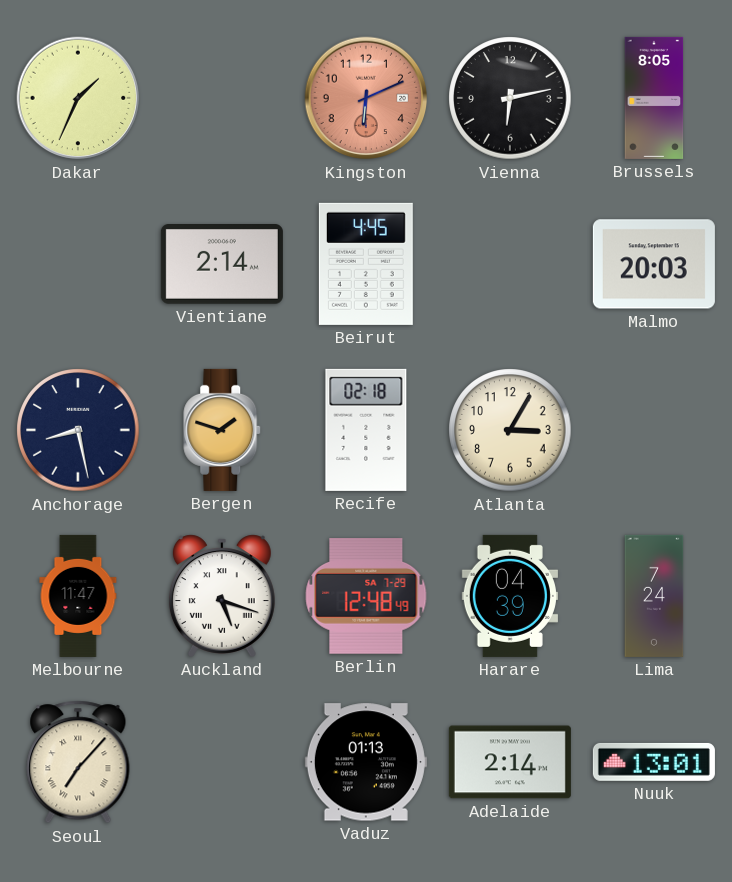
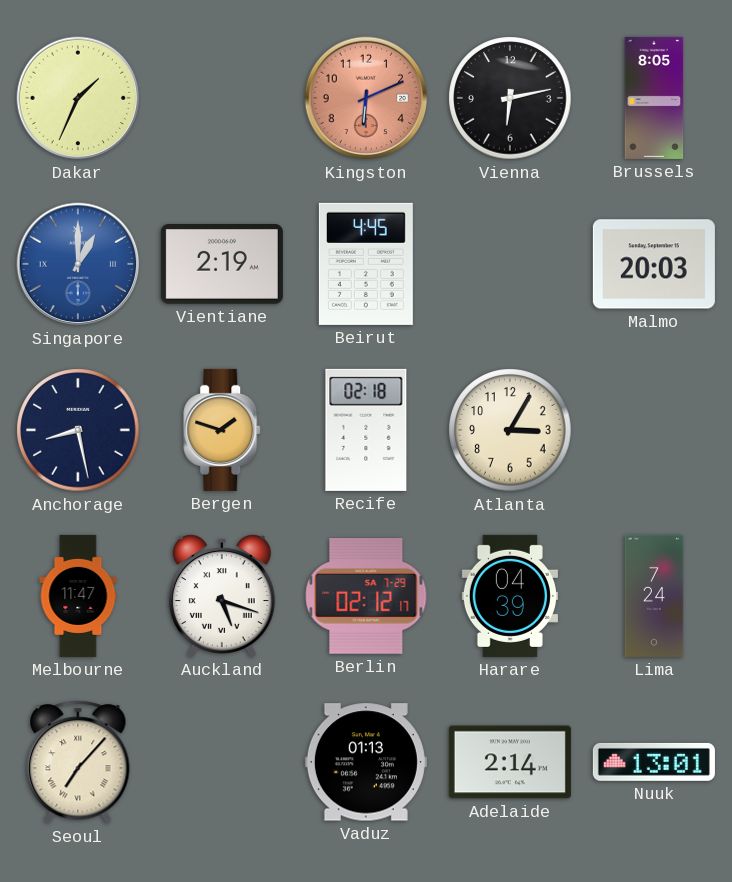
Singapore: none -> 1:00 (78, 264)
Vientiane: 2:14 -> 2:19 (222, 265)
Berlin: 12:48 -> 02:12 (366, 597)
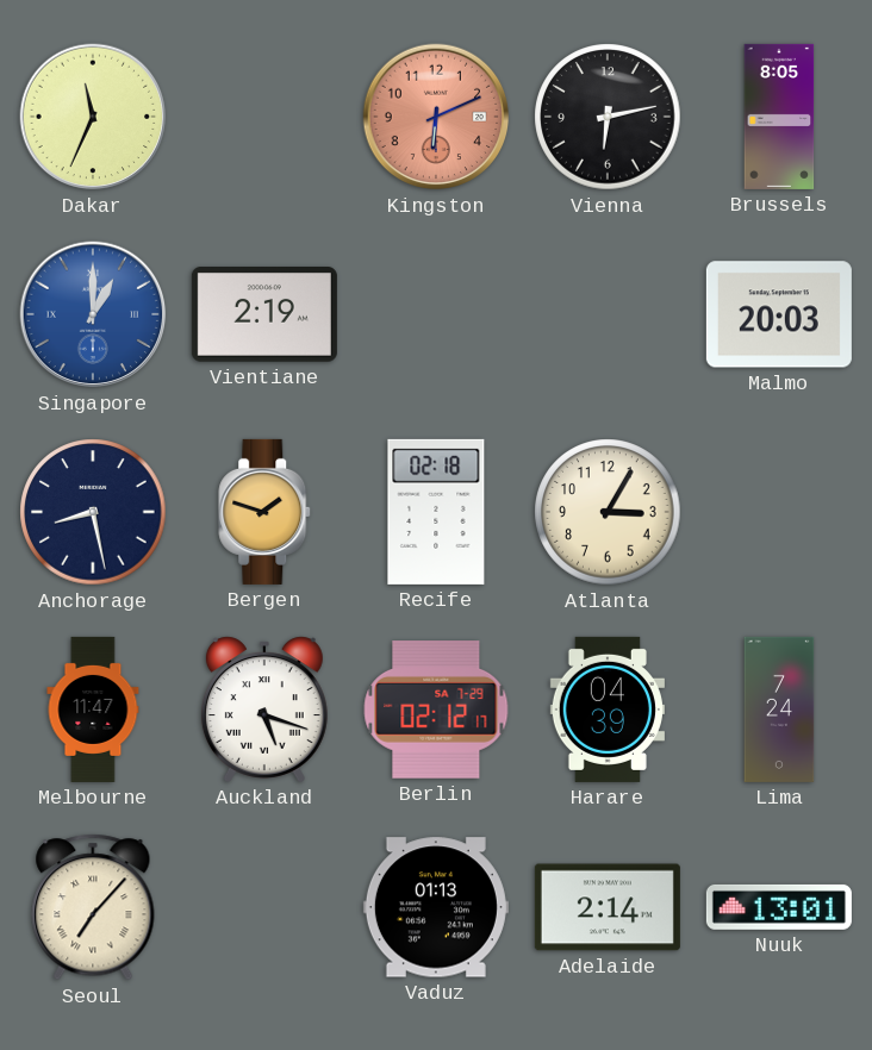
Dakar: 1:34 -> 11:34 (93, 117)
Beirut: 4:45 -> none (366, 264)
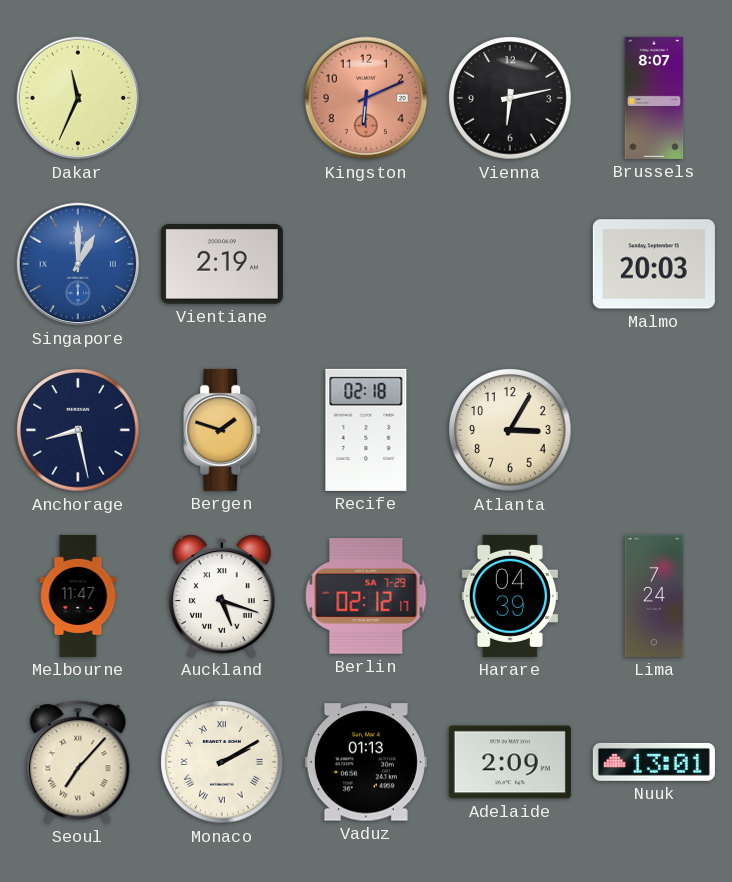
Brussels: 8:05 -> 8:07 (654, 98)
Monaco: none -> 2:10 (222, 762)
Adelaide: 2:14 -> 2:09 (510, 762)
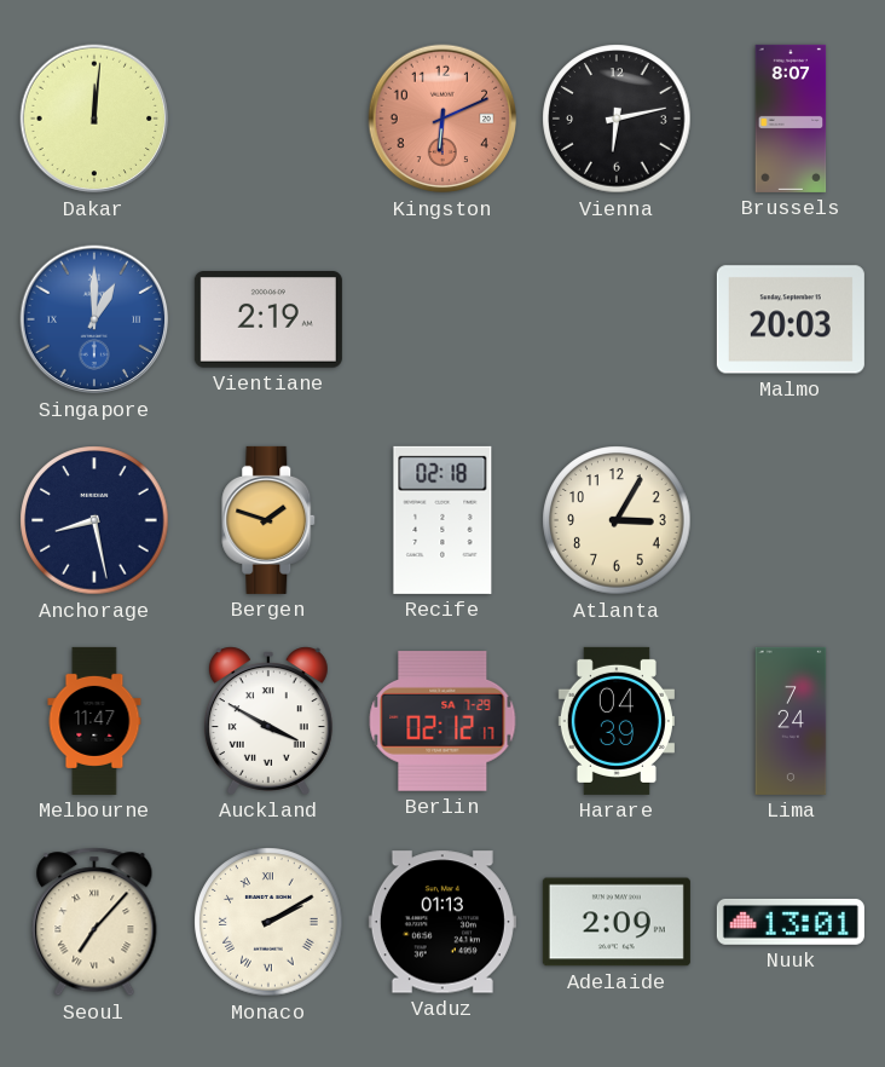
Dakar: 11:34 -> 12:01 (94, 119)
Auckland: 5:18 -> 3:50 (268, 721)
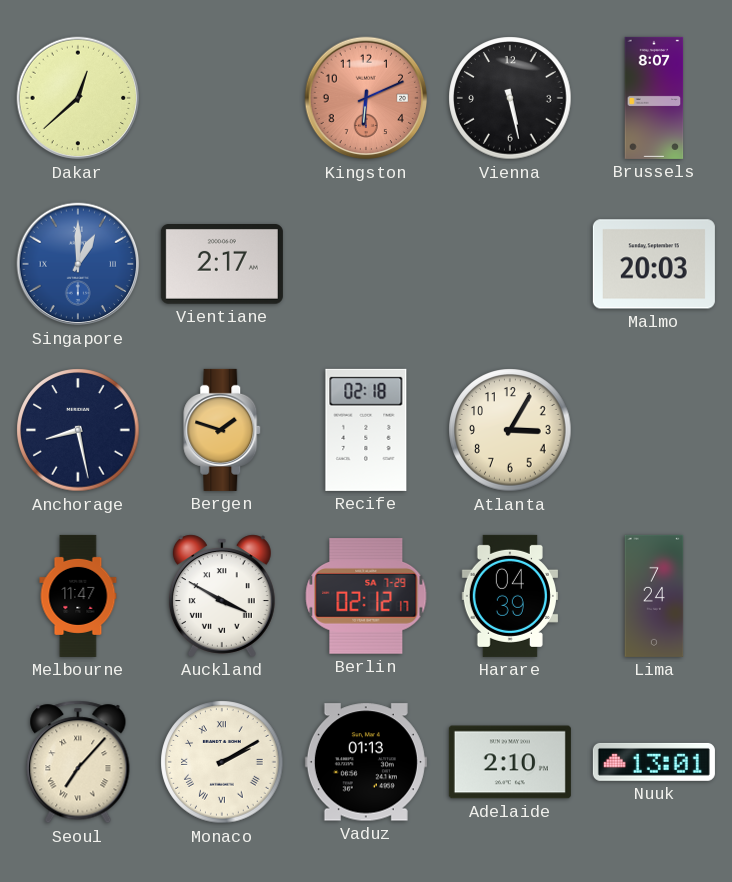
Dakar: 12:01 -> 12:38 (78, 98)
Vienna: 6:13 -> 5:28 (510, 98)
Vientiane: 2:19 -> 2:17 (222, 265)
Adelaide: 2:09 -> 2:10 (510, 762)
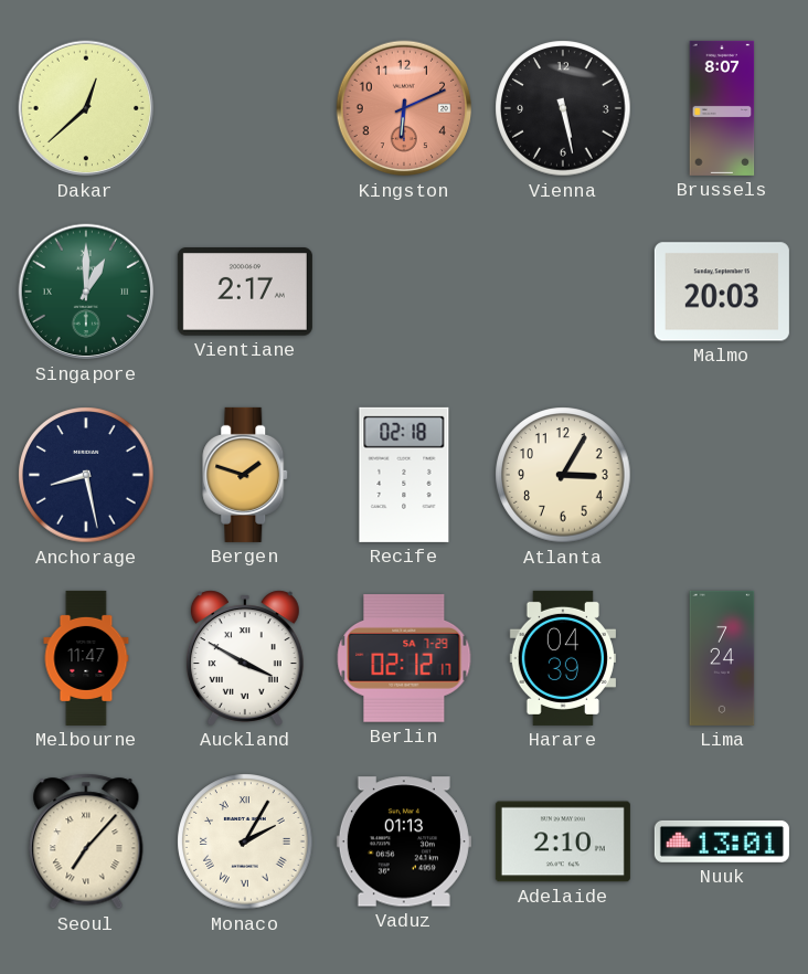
Singapore dial: blue -> green (86, 292)
Monaco: 2:10 -> 2:05 (245, 841)
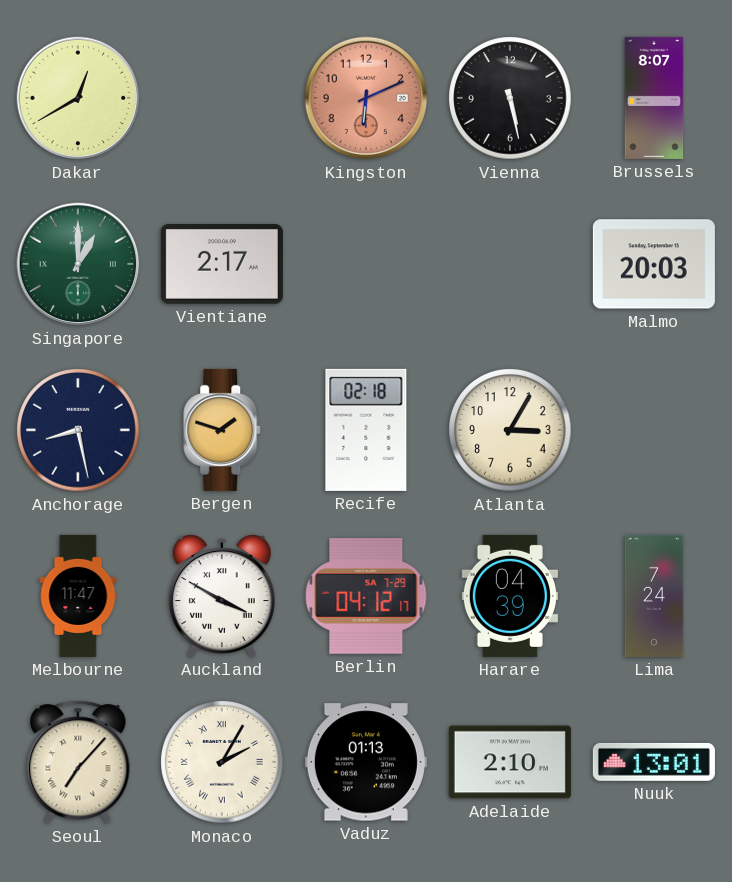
Dakar: 12:38 -> 12:40 (78, 98)
Berlin: 02:12 -> 04:12 (366, 597)
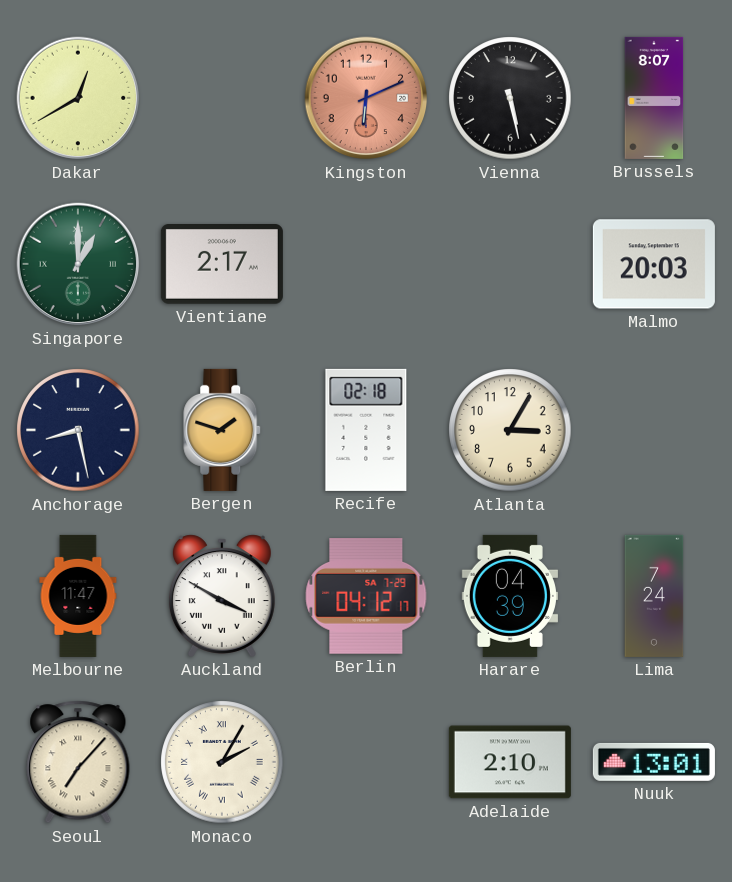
Vaduz: 01:13 -> none (366, 762)
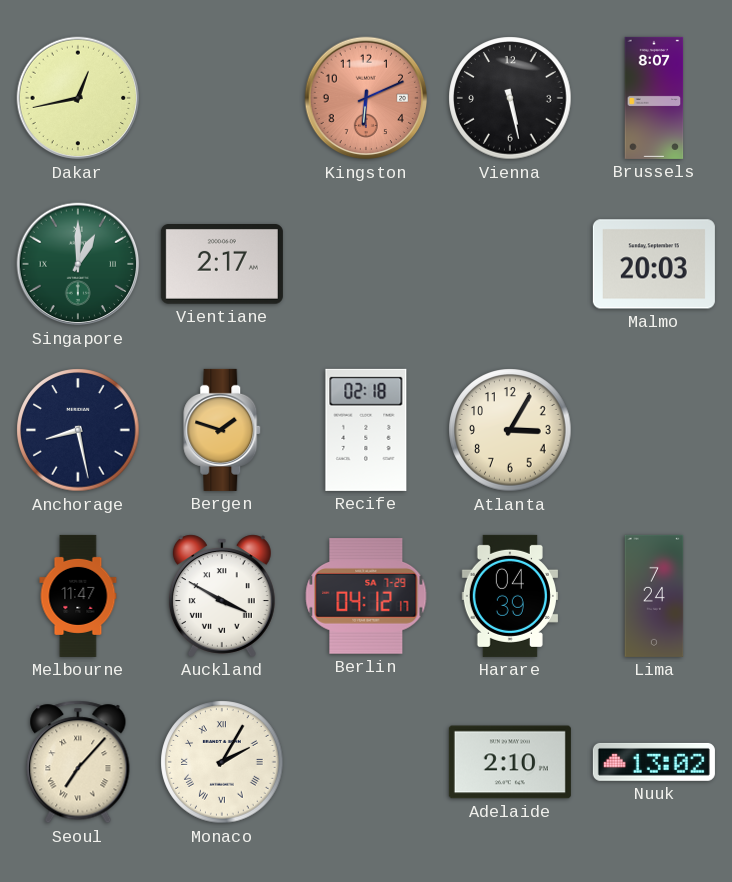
Dakar: 12:40 -> 12:43 (78, 98)
Nuuk: 13:01 -> 13:02 (654, 762)
